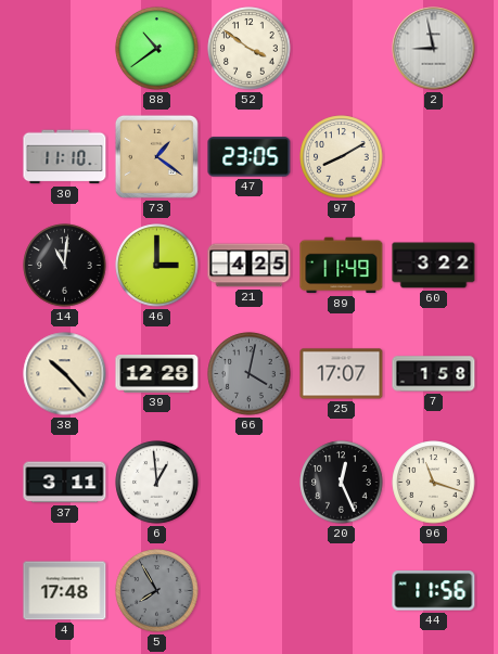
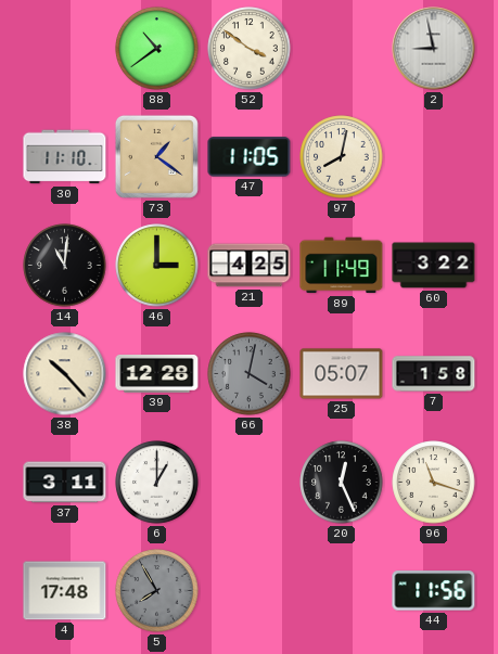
47: 23:05 -> 11:05 (250, 157)
97: 8:10 -> 8:02 (342, 157)
25: 17:07 -> 05:07 (342, 374)
6: 12:59 -> 1:00 (157, 483)
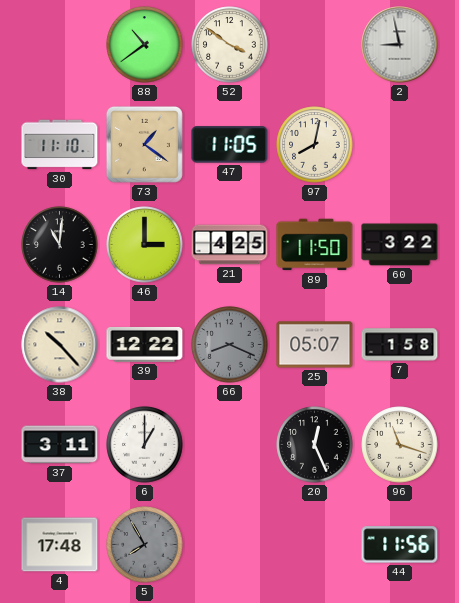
89: 11:49 -> 11:50 (315, 245)
39: 12:28 -> 12:22 (145, 344)
66: 4:02 -> 8:19 (230, 345)
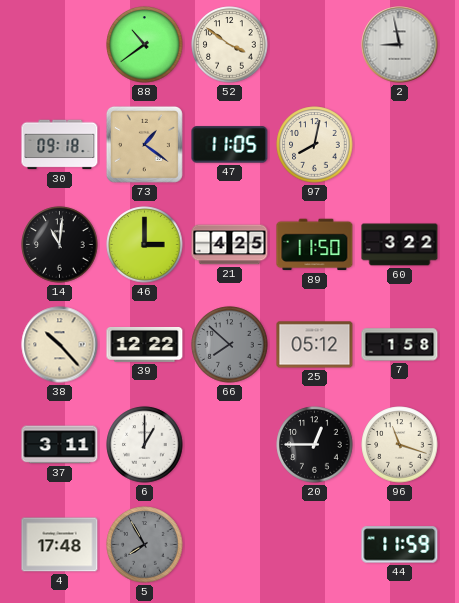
30: 11:10 -> 09:18 (60, 145)
66: 8:19 -> 7:52 (230, 345)
25: 05:07 -> 05:12 (315, 345)
20: 12:26 -> 12:45 (315, 445)
44: 11:56 -> 11:59 (400, 545)
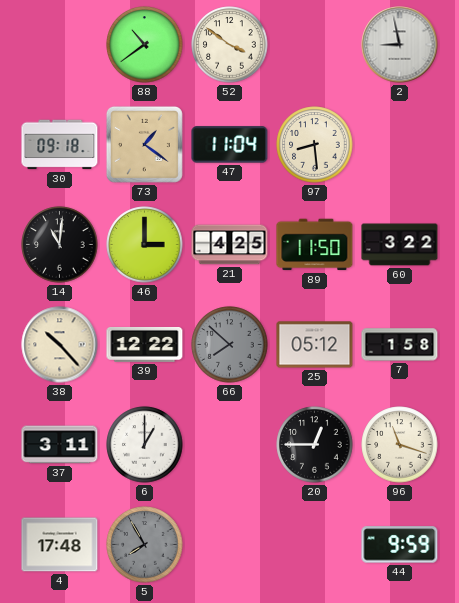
47: 11:05 -> 11:04 (230, 145)
97: 8:02 -> 8:29 (315, 145)
44: 11:59 -> 9:59 (400, 545)
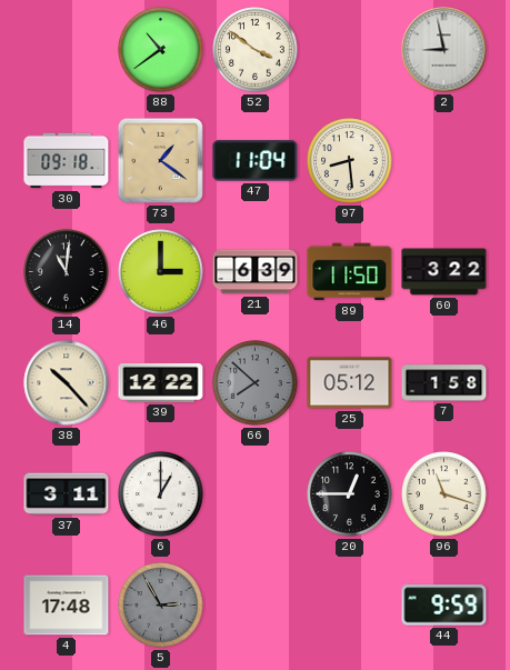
21: 4:25 -> 6:39 (256, 272)
5: 7:55 -> 2:55 (161, 606)
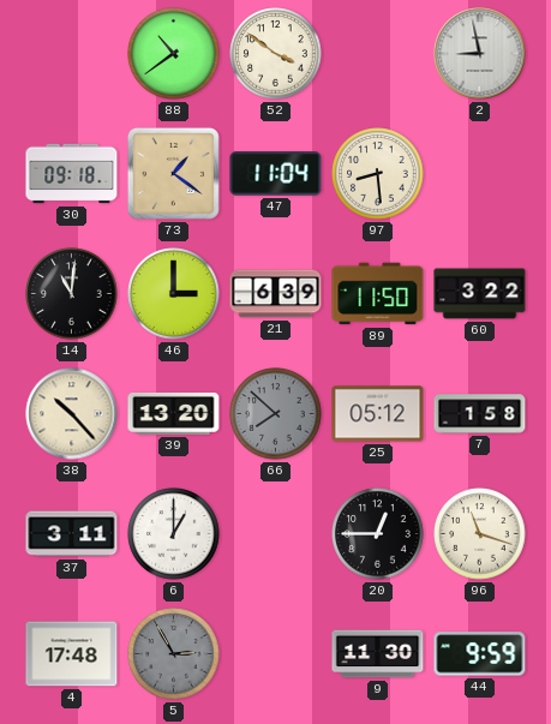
39: 12:22 -> 13:20 (174, 413)
9: none -> 11:30 (378, 654)
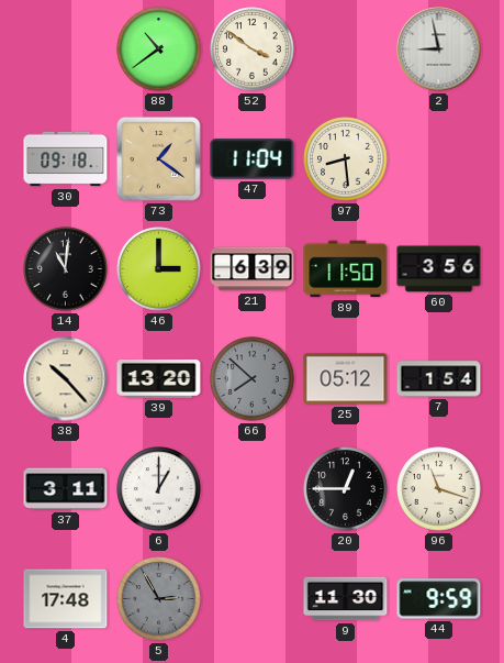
60: 3:22 -> 3:56 (439, 269)
7: 1:58 -> 1:54 (439, 379)
